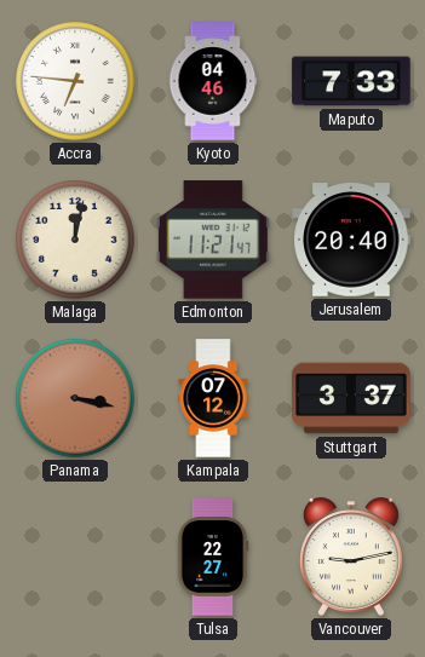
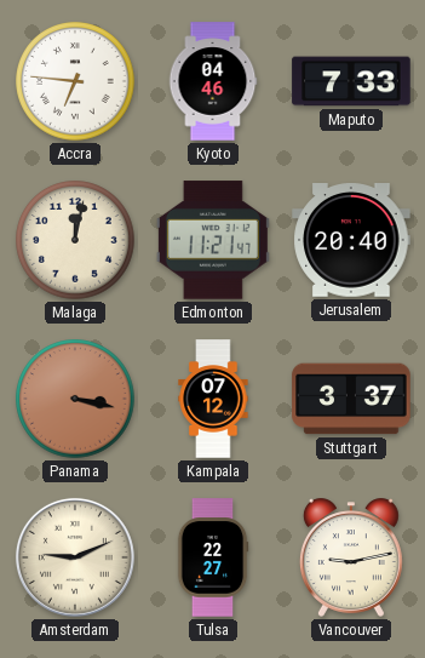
Amsterdam: none -> 9:11 (75, 557)
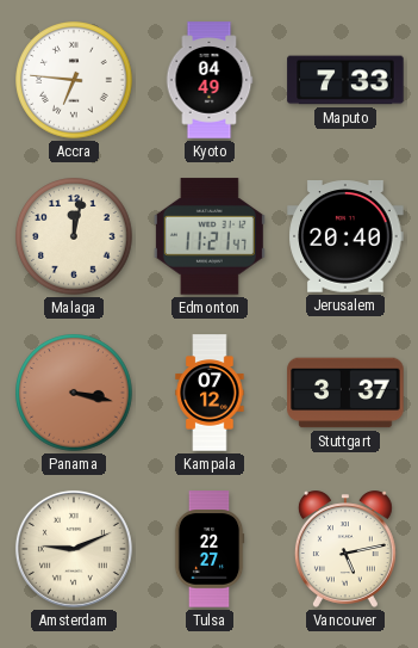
Kyoto: 04:46 -> 04:49 (210, 80)
Vancouver: 9:13 -> 5:13 (345, 549)
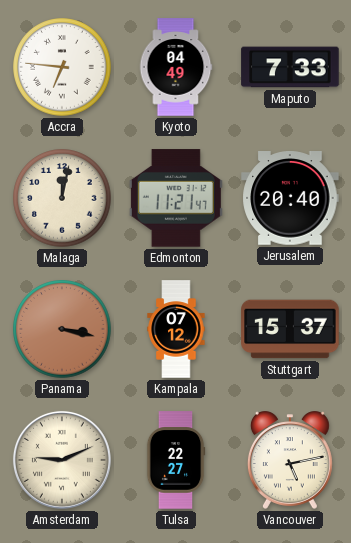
Stuttgart: 3:37 -> 15:37 (290, 329)
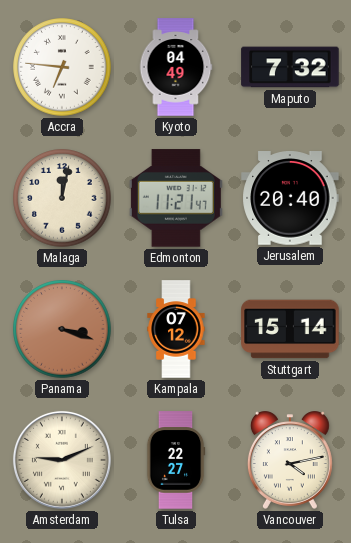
Maputo: 7:33 -> 7:32 (290, 67)
Panama: 3:17 -> 3:18 (62, 329)
Stuttgart: 15:37 -> 15:14 (290, 329)
Vancouver: 5:13 -> 4:13 (290, 460)
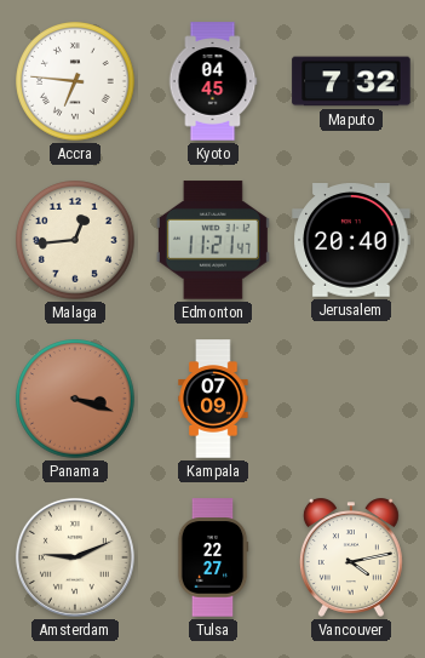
Kyoto: 04:49 -> 04:45 (213, 81)
Malaga: 12:02 -> 12:44 (75, 240)
Kampala: 07:12 -> 07:09 (213, 399)
Stuttgart: 15:14 -> none (290, 329)
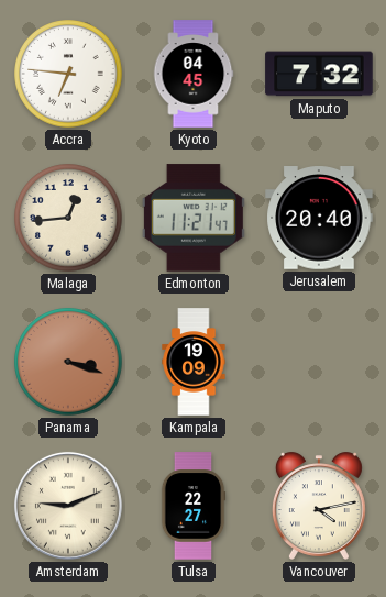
Kampala: 07:09 -> 19:09 (194, 362)
